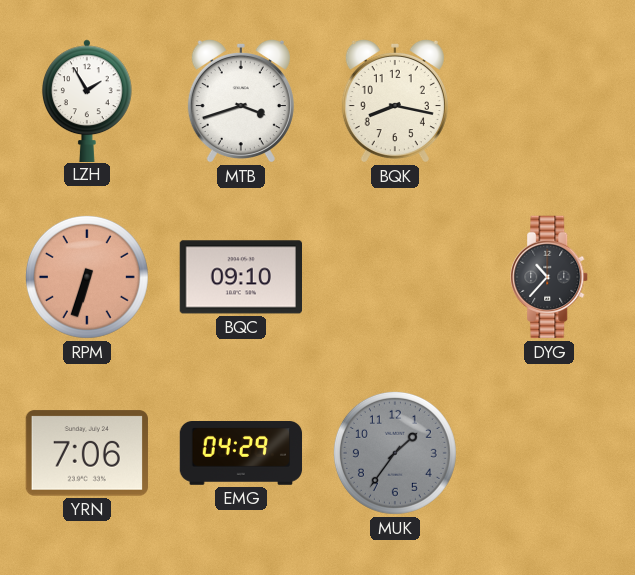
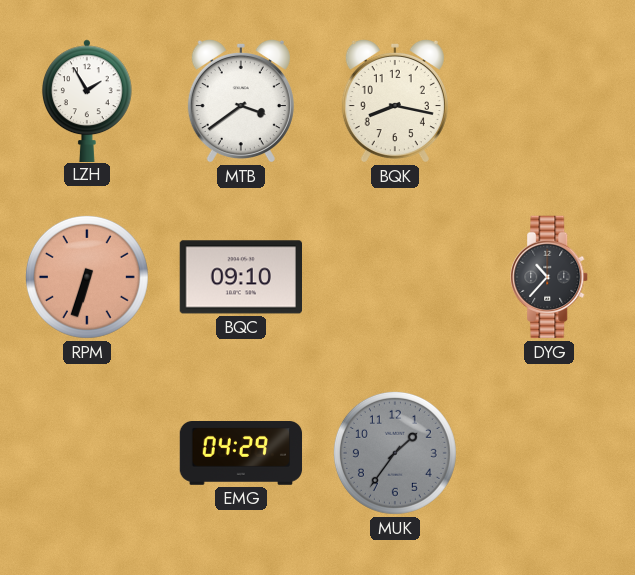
MTB: 3:42 -> 3:39 (241, 101)
YRN: 7:06 -> none (86, 453)
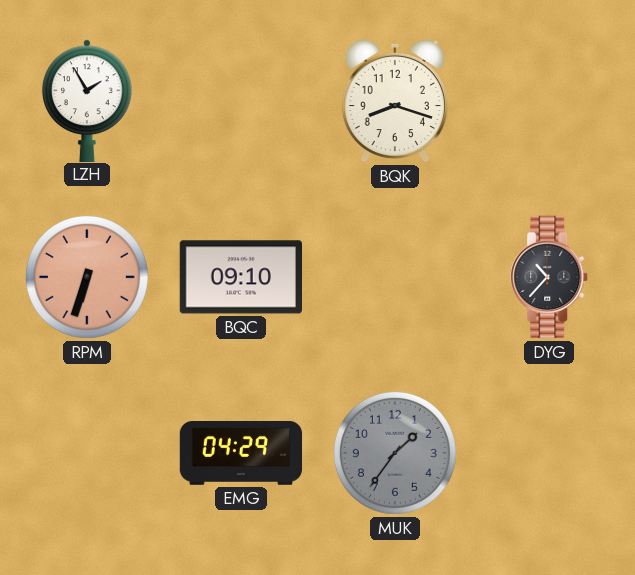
MTB: 3:39 -> none (241, 101)
BQK: 8:17 -> 8:18 (395, 101)
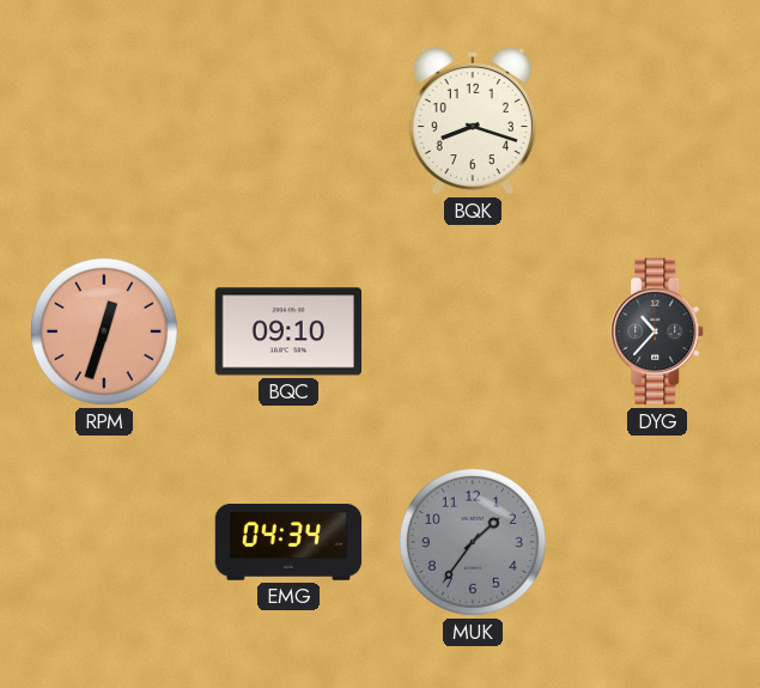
LZH: 1:55 -> none (87, 100)
RPM: 6:33 -> 12:33 (104, 331)
EMG: 04:29 -> 04:34 (288, 543)
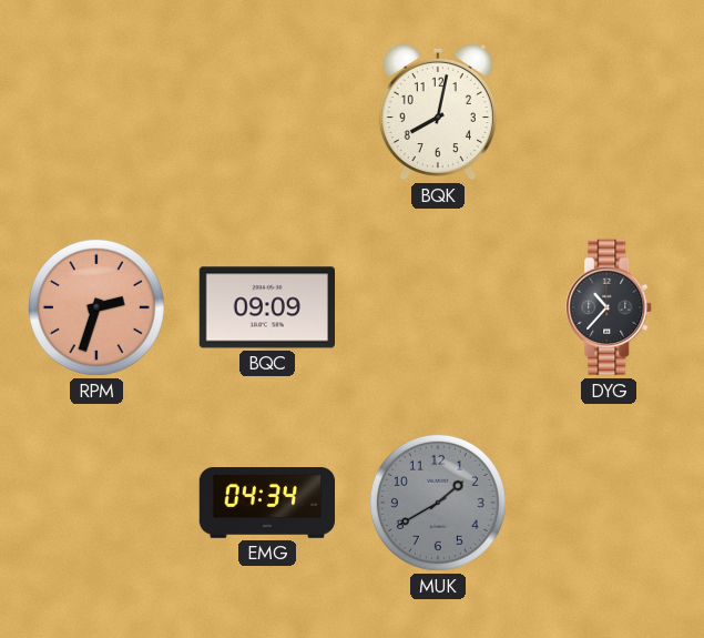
BQK: 8:18 -> 8:02 (438, 112)
RPM: 12:33 -> 2:33 (96, 307)
BQC: 09:10 -> 09:09 (266, 307)
MUK: 1:36 -> 1:40 (438, 503)
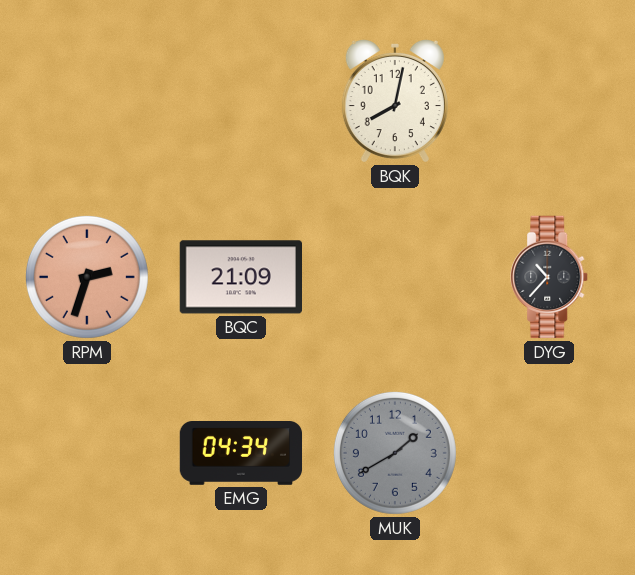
BQC: 09:09 -> 21:09 (240, 277)
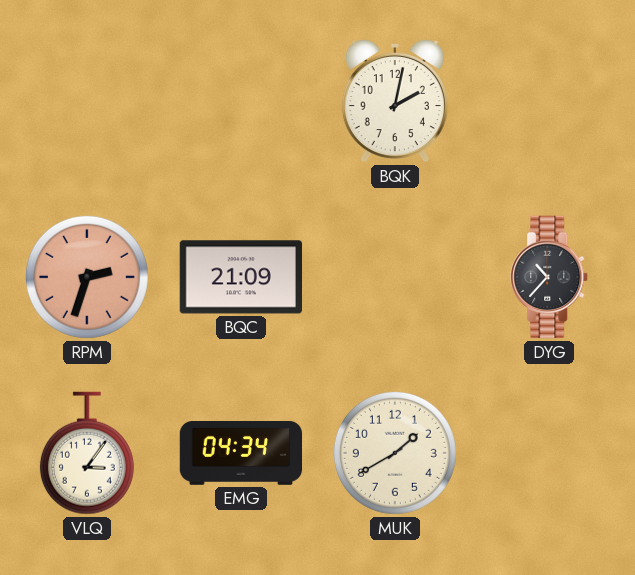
BQK: 8:02 -> 2:02 (395, 101)
VLQ: none -> 3:06 (87, 453)
MUK dial: grey -> cream (395, 453)
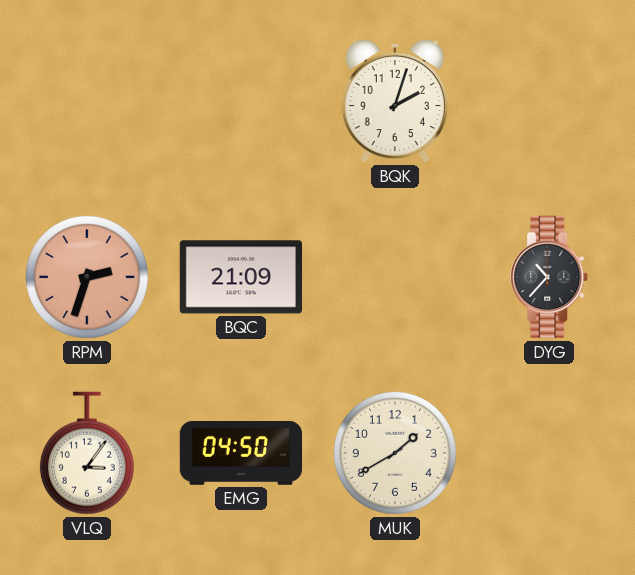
BQK: 2:02 -> 2:03 (395, 101)
EMG: 04:34 -> 04:50 (241, 454)
